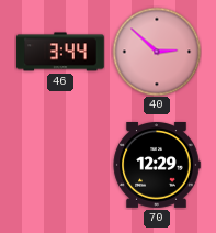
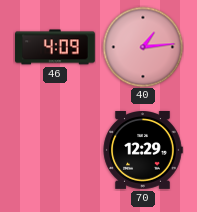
46: 3:44 -> 4:09 (55, 47)
40: 2:52 -> 1:14 (143, 47)
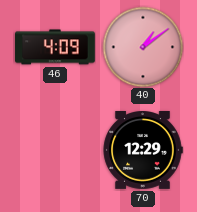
40: 1:14 -> 1:09 (143, 47)
